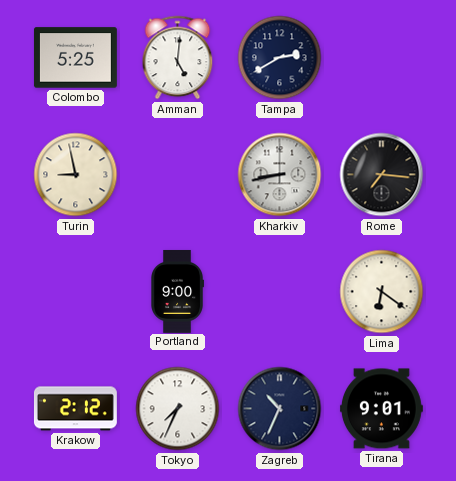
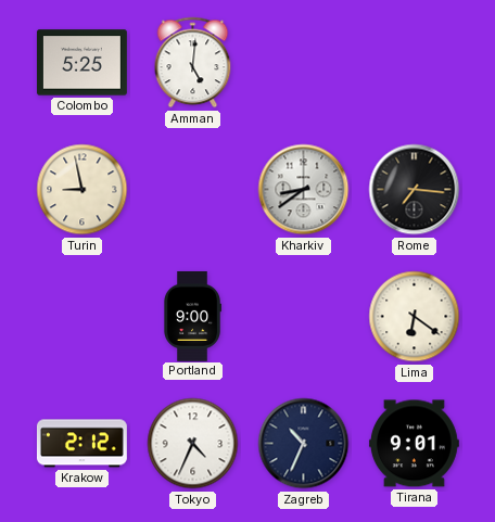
Tampa: 2:40 -> none (280, 58)
Kharkiv: 8:43 -> 8:39 (304, 190)
Tokyo: 7:34 -> 4:34 (193, 444)
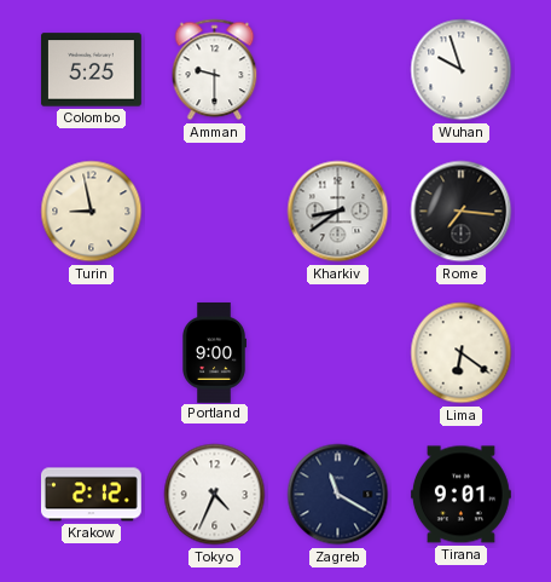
Amman: 5:01 -> 9:30 (215, 70)
Wuhan: none -> 9:57 (462, 70)
Zagreb: 10:34 -> 11:20 (338, 495)
